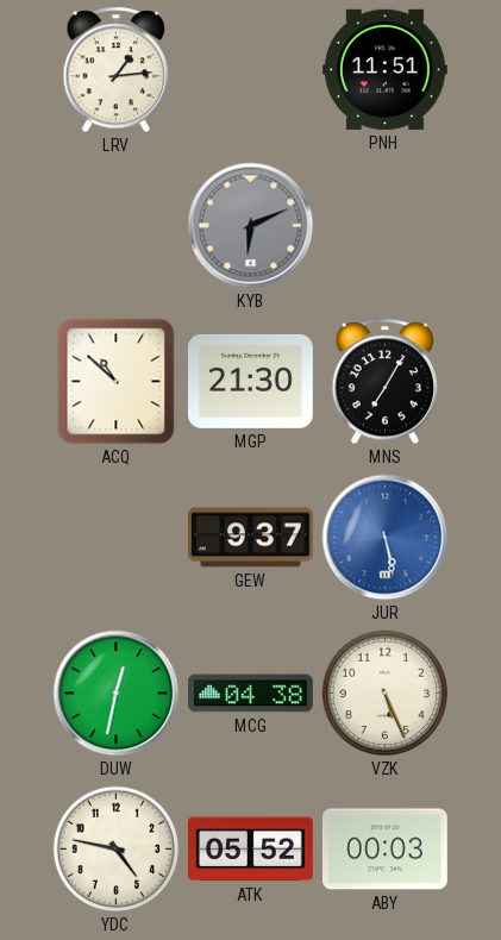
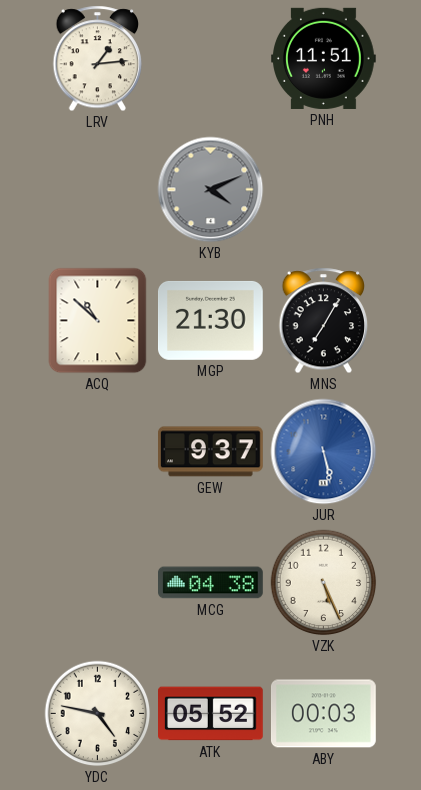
KYB: 6:11 -> 4:11 (211, 190)
DUW: 12:32 -> none (117, 694)
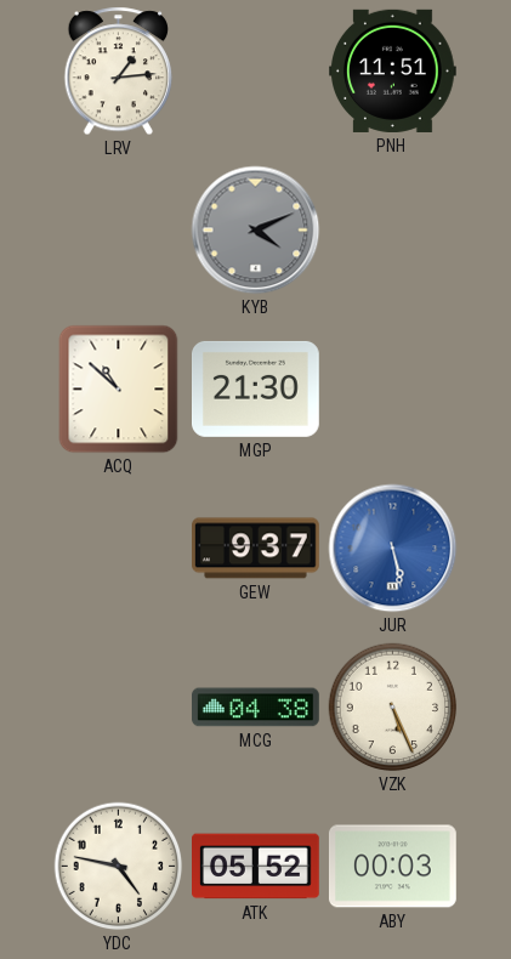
MNS: 7:05 -> none (324, 321)
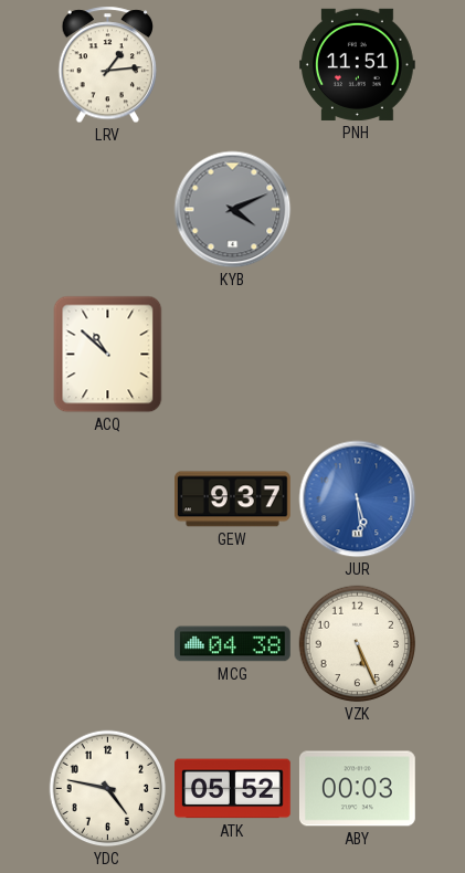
MGP: 21:30 -> none (256, 388)
JUR: 5:28 -> 5:29 (358, 499)
